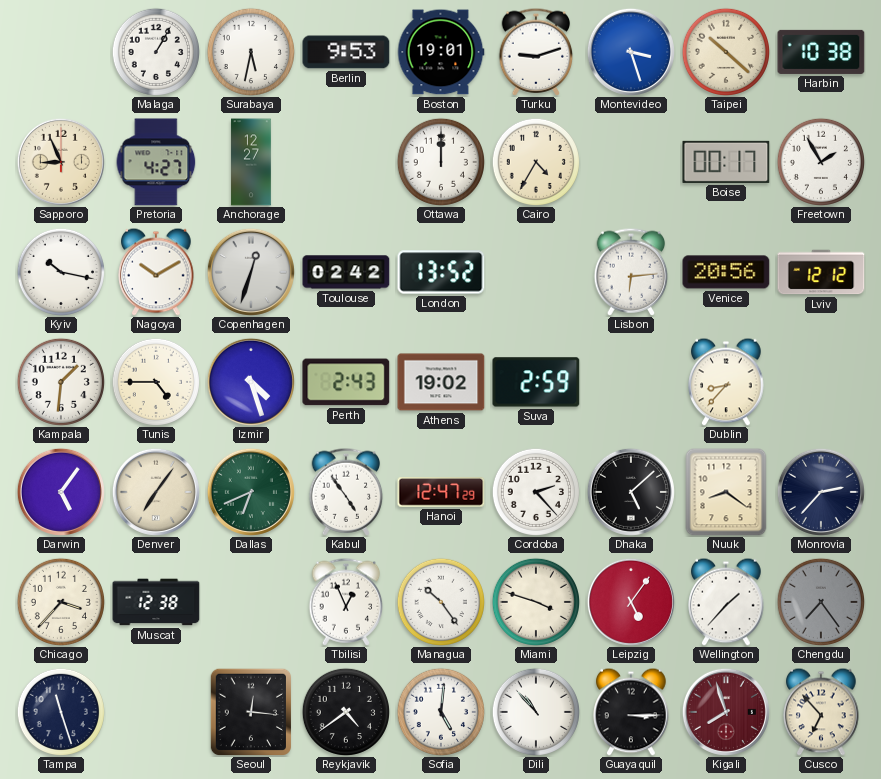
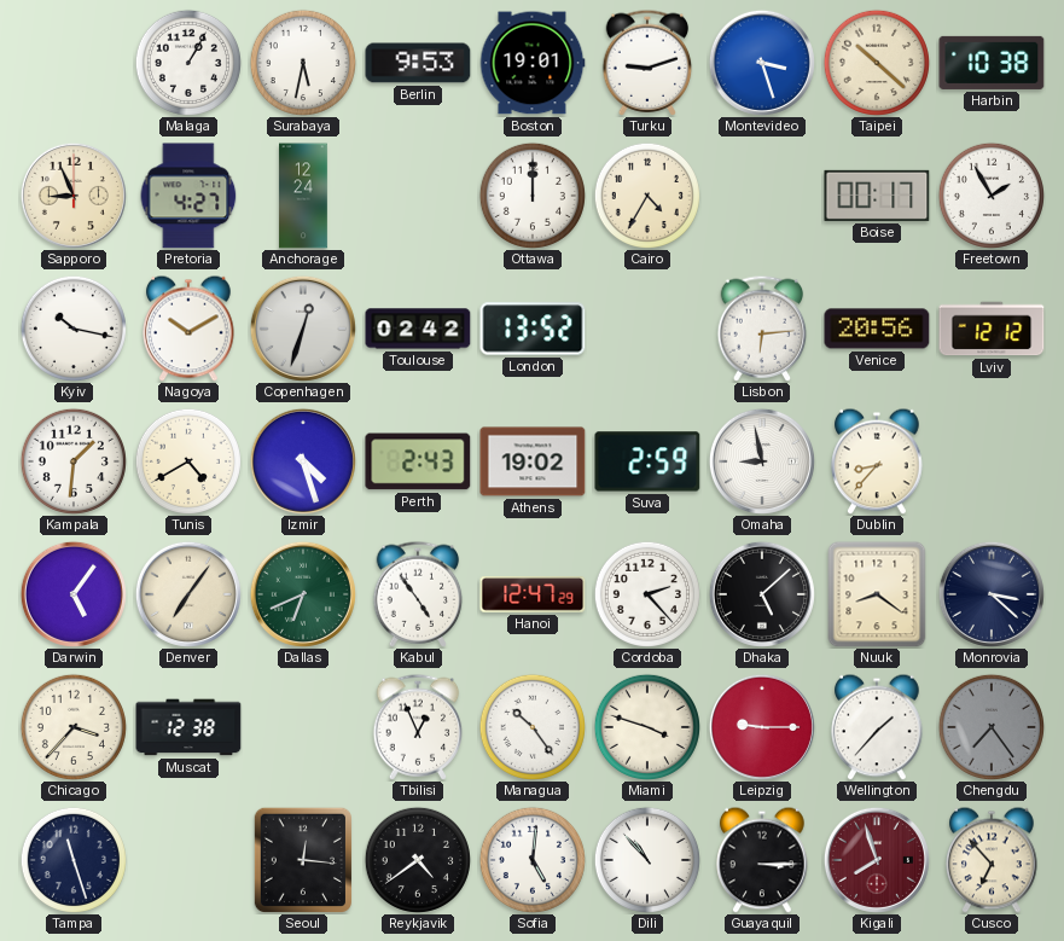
Anchorage: 12:27 -> 12:24 (303, 196)
Tunis: 4:45 -> 4:40 (188, 461)
Omaha: none -> 8:58 (762, 461)
Monrovia: 2:37 -> 3:22 (992, 594)
Leipzig: 5:06 -> 9:15 (762, 727)
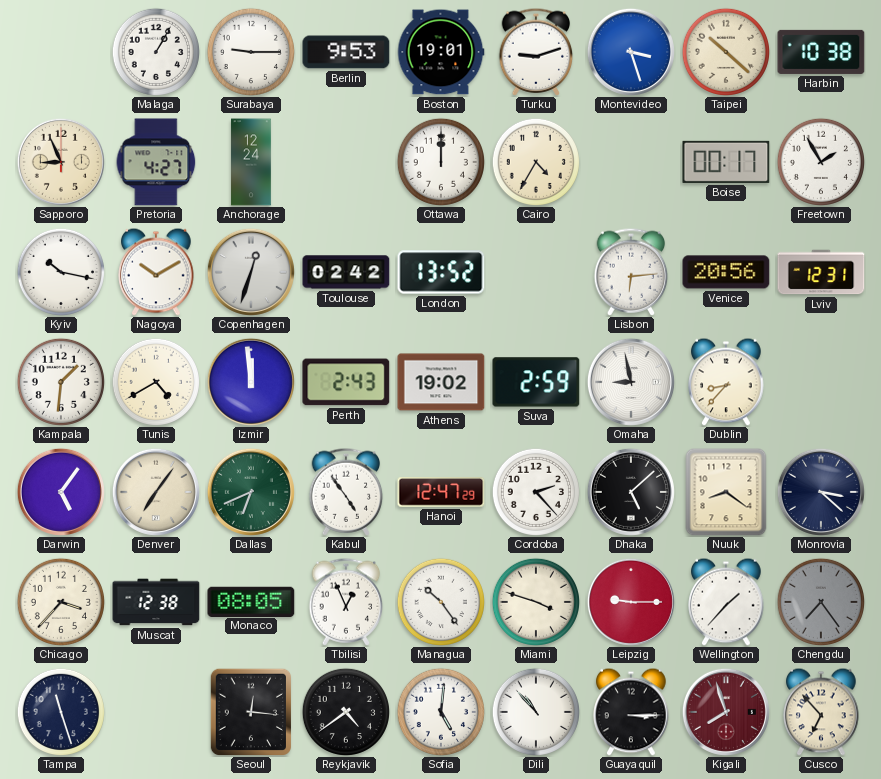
Surabaya: 5:32 -> 9:15 (251, 52)
Lviv: 12:12 -> 12:31 (821, 272)
Izmir: 4:27 -> 11:59 (251, 382)
Monaco: none -> 08:05 (251, 601)
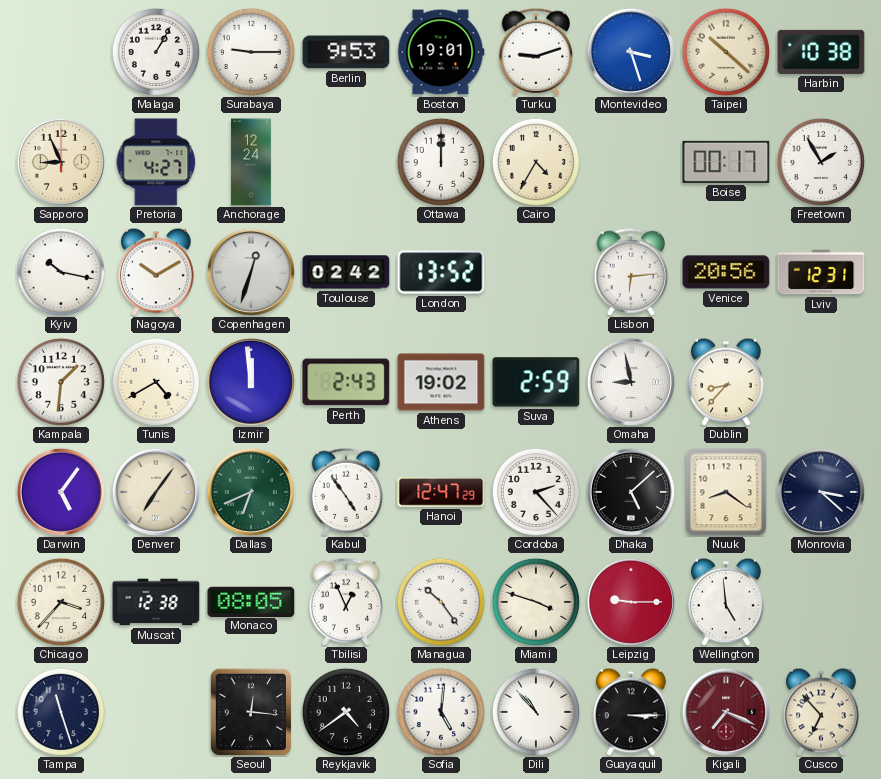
Wellington: 1:37 -> 4:59 (726, 602)
Chengdu: 7:24 -> none (821, 602)
Kigali: 7:57 -> 7:19 (726, 712)
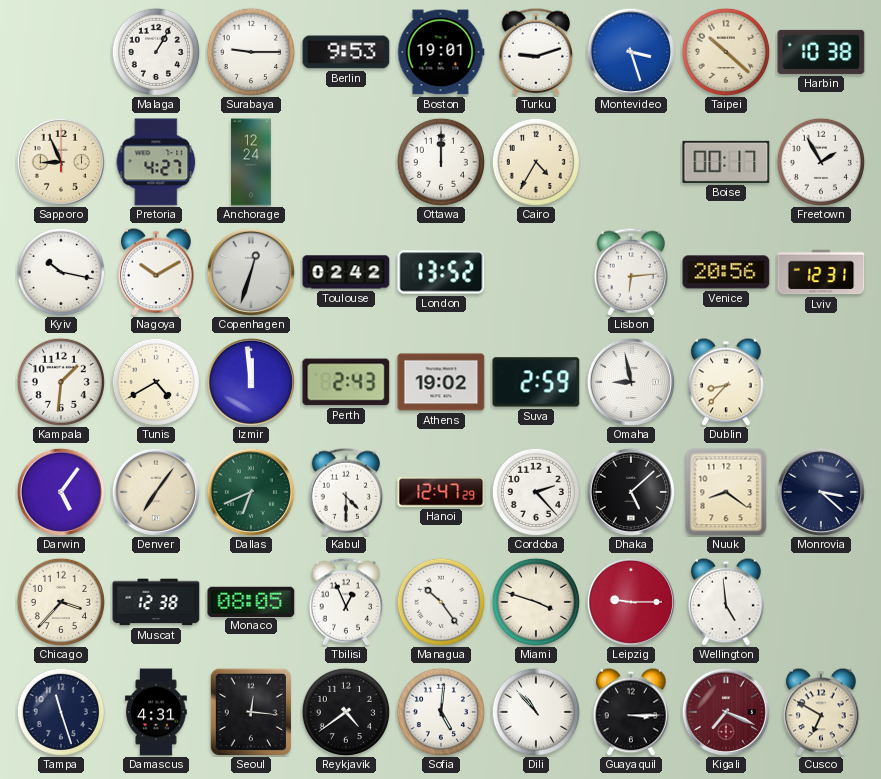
Kabul: 4:54 -> 4:30 (346, 492)
Damascus: none -> 4:31 (157, 712)
Cusco: 6:53 -> 6:50 (821, 712)
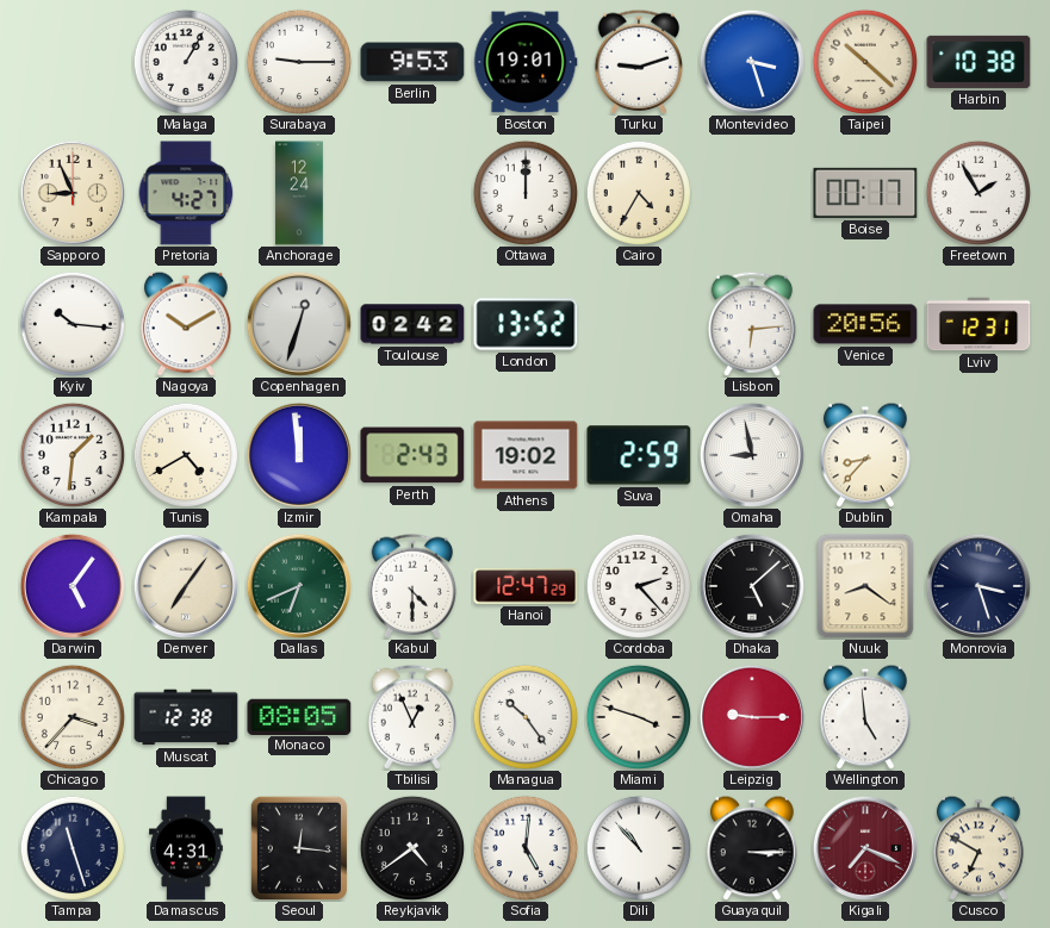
Kyiv: 10:17 -> 10:16 (73, 324)
Monrovia: 3:22 -> 3:27 (978, 586)
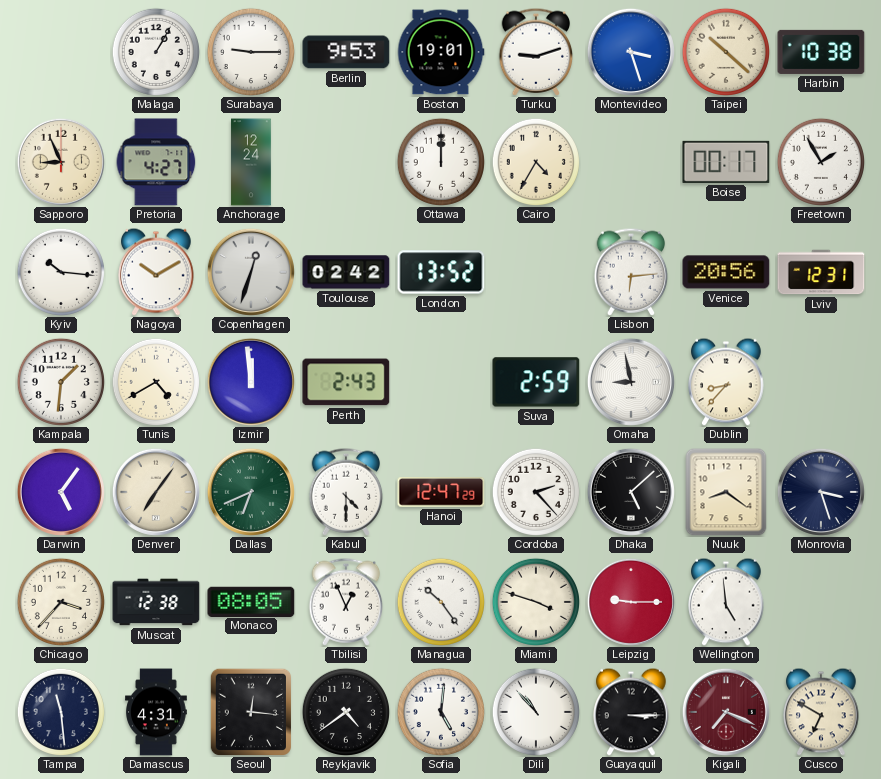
Athens: 19:02 -> none (526, 455)
Tampa: 11:27 -> 11:29 (61, 712)
